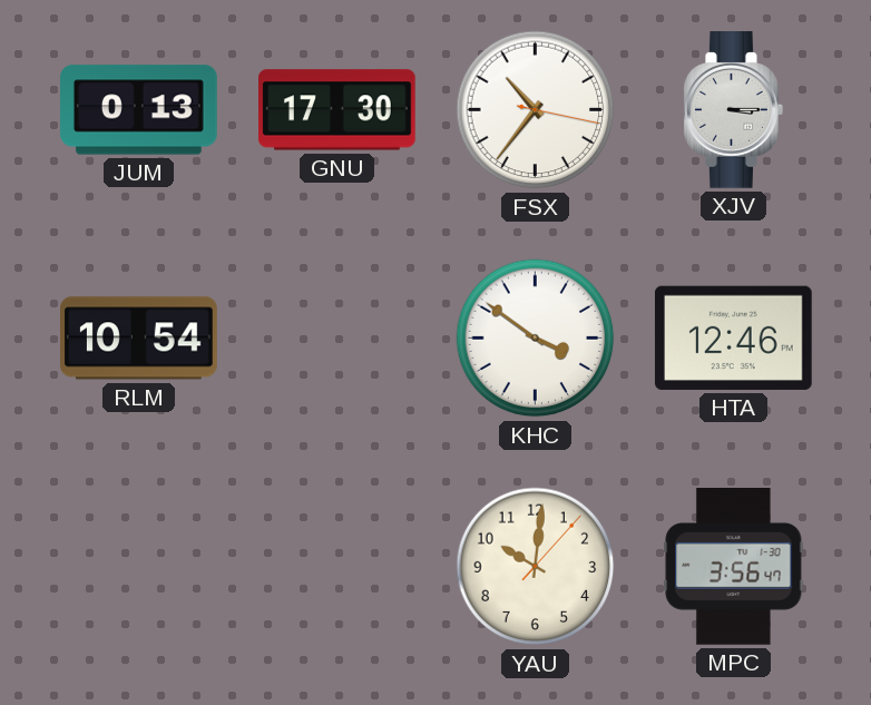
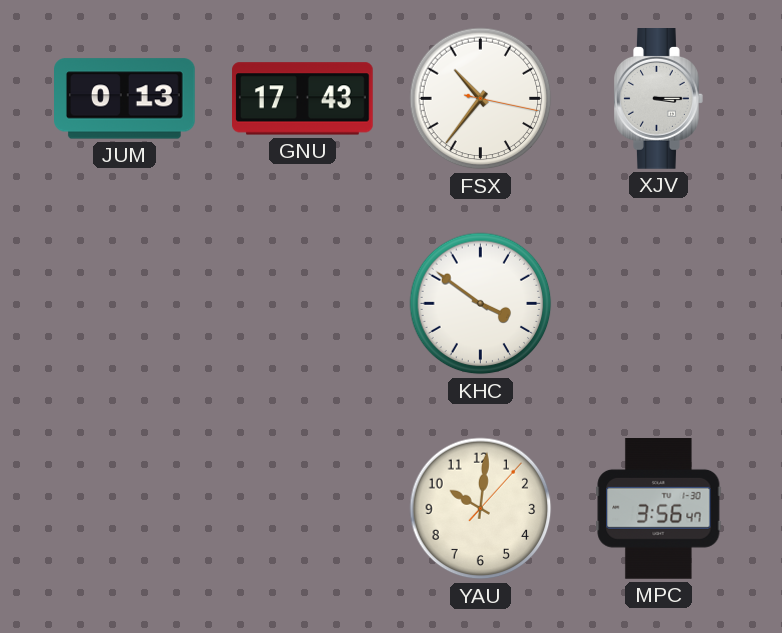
GNU: 17:30 -> 17:43 (303, 99)
RLM: 10:54 -> none (139, 339)
HTA: 12:46 -> none (733, 337)
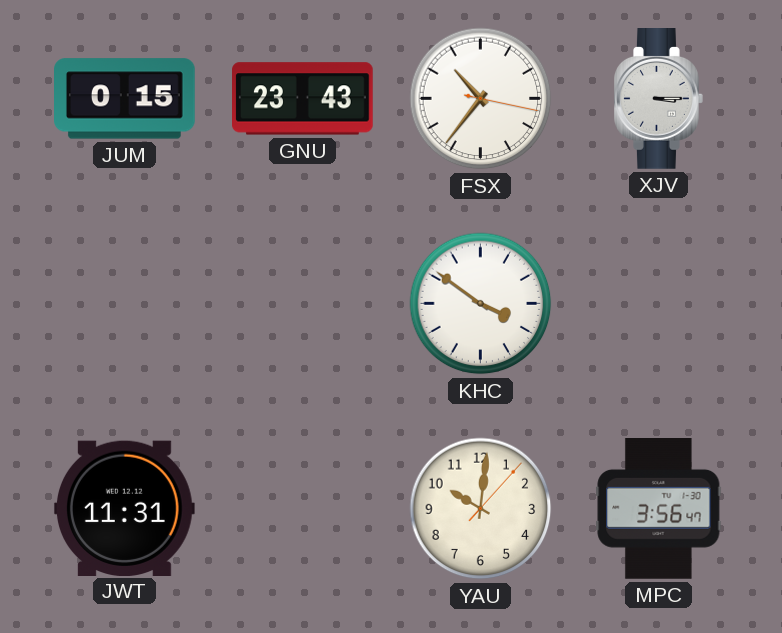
JUM: 0:13 -> 0:15 (125, 99)
GNU: 17:43 -> 23:43 (303, 99)
JWT: none -> 11:31 (124, 508)
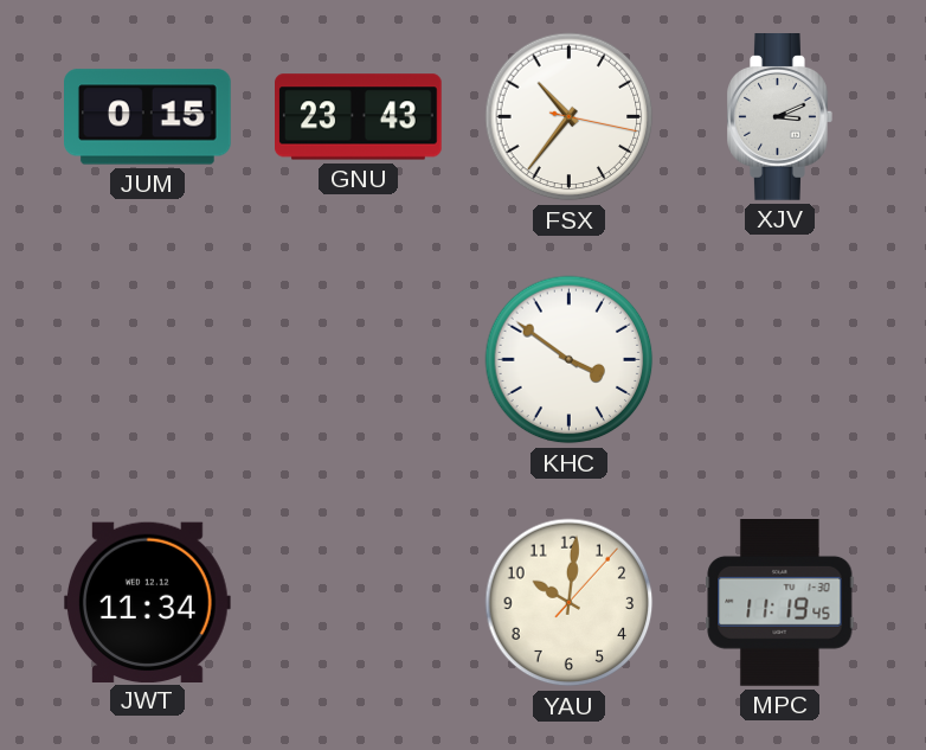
XJV: 3:15 -> 3:11 (780, 117)
JWT: 11:31 -> 11:34 (147, 602)
MPC: 3:56 -> 11:19 (780, 603)
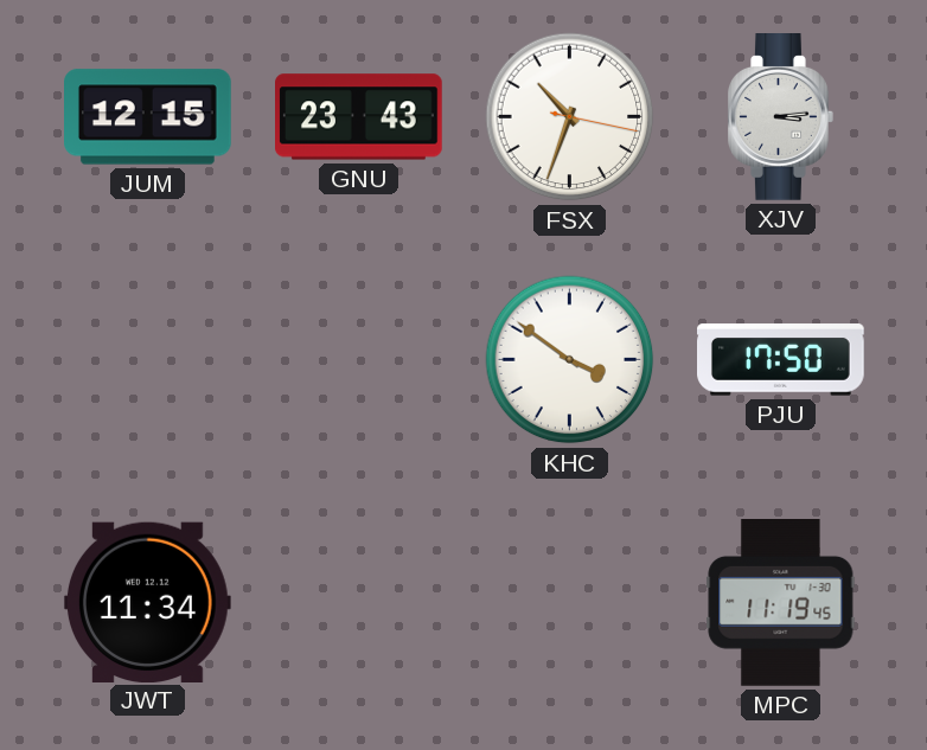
JUM: 0:15 -> 12:15 (148, 117)
FSX: 10:36 -> 10:33 (570, 117)
XJV: 3:11 -> 3:14 (781, 117)
PJU: none -> 17:50 (781, 360)
YAU: 10:01 -> none (570, 603)
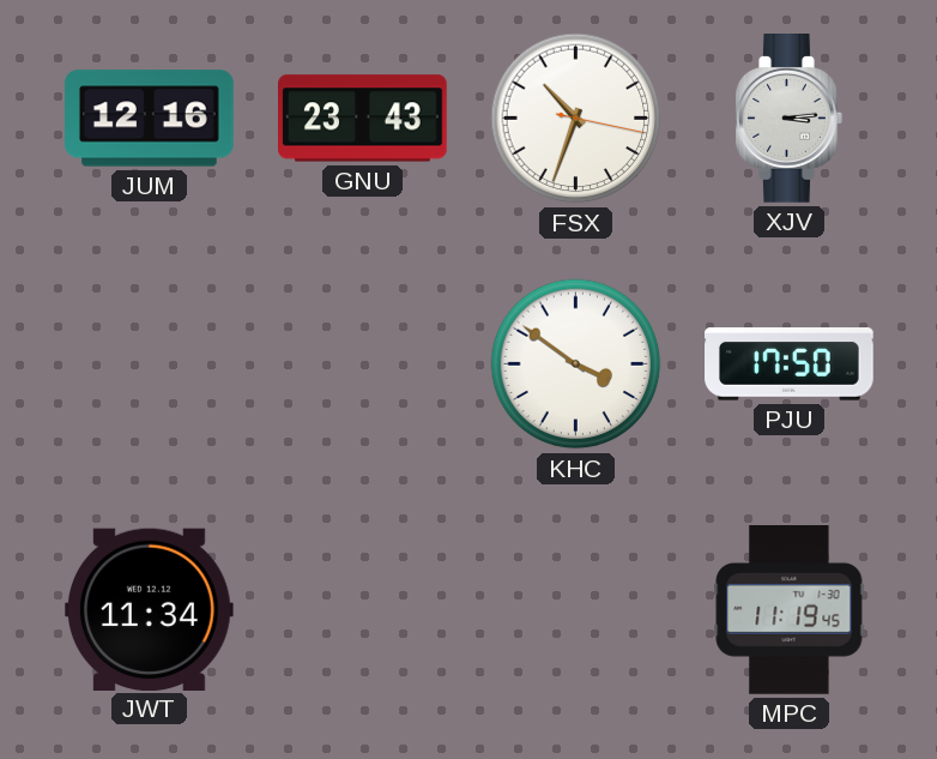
JUM: 12:15 -> 12:16 (150, 119)
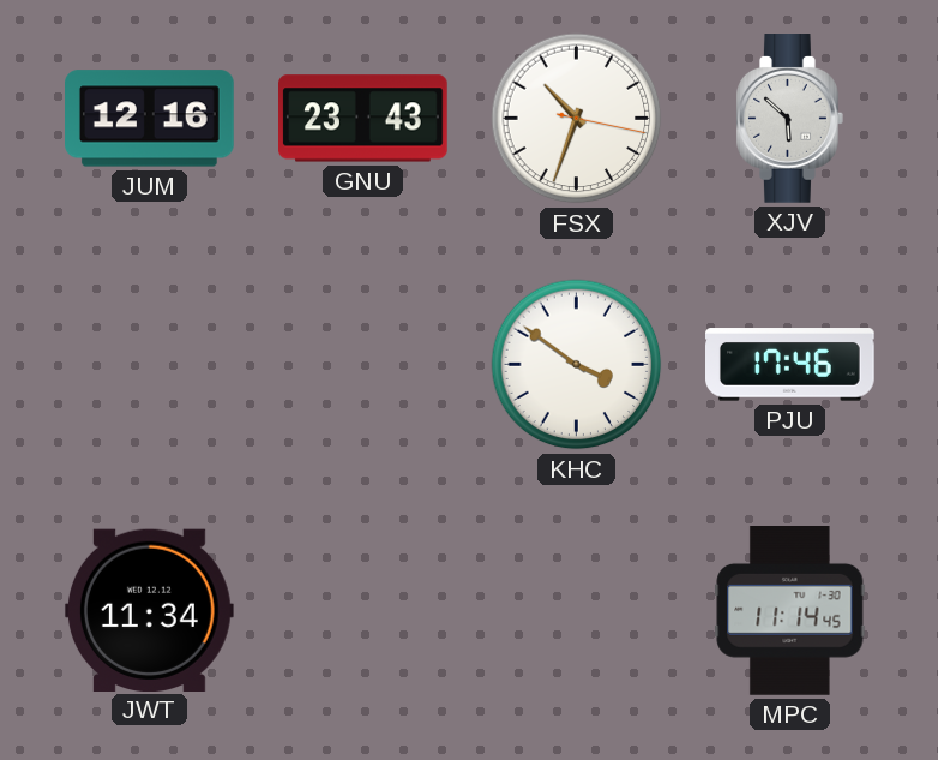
XJV: 3:14 -> 5:52 (790, 119)
PJU: 17:50 -> 17:46 (790, 365)
MPC: 11:19 -> 11:14 (790, 611)
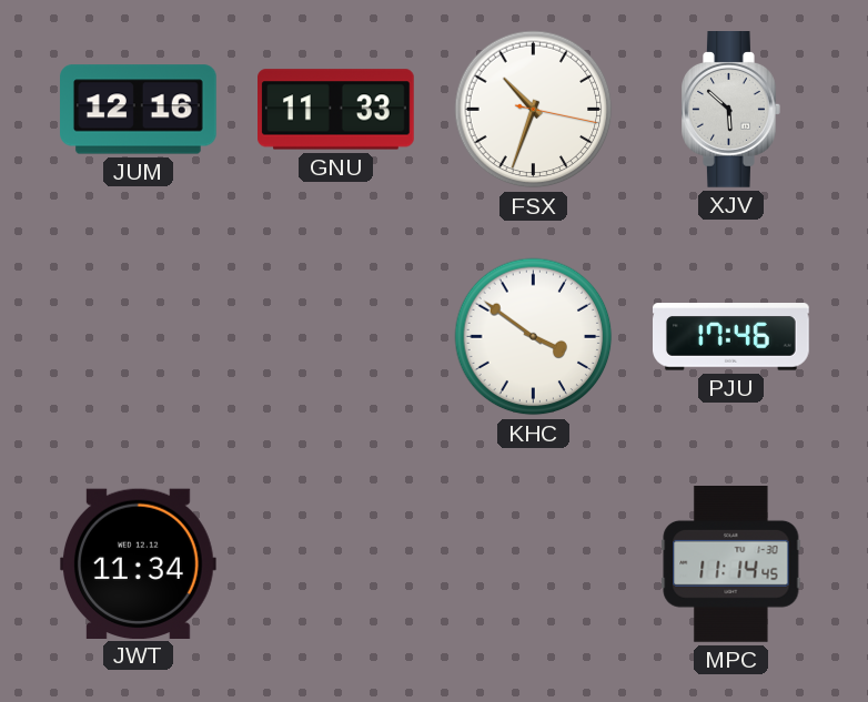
GNU: 23:43 -> 11:33 (336, 110)
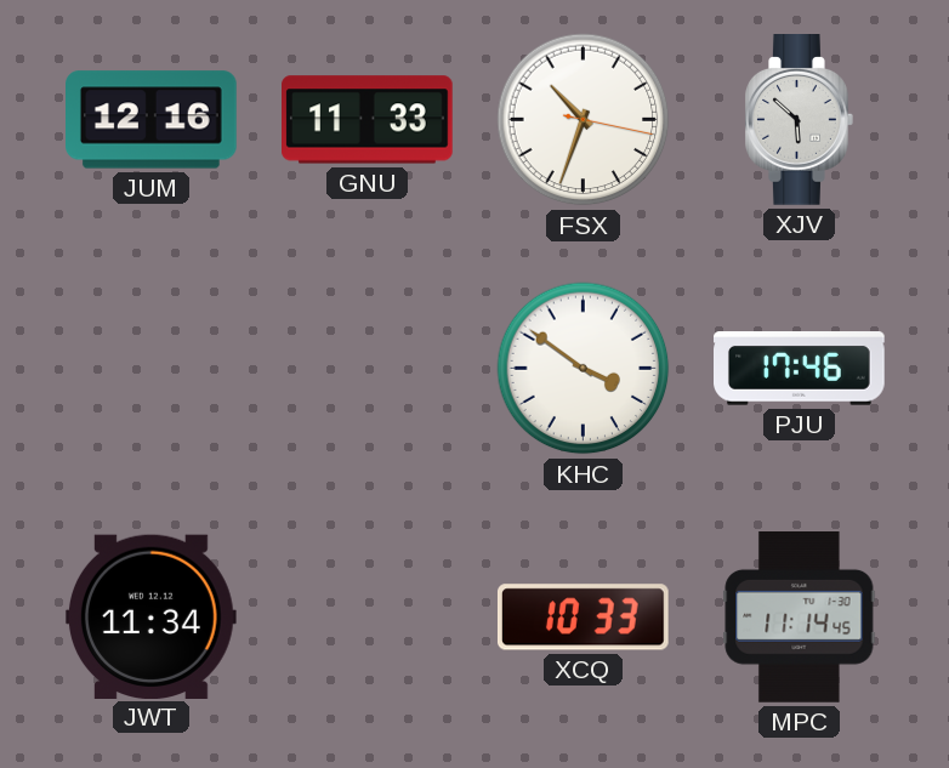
XCQ: none -> 10:33 (583, 618)
